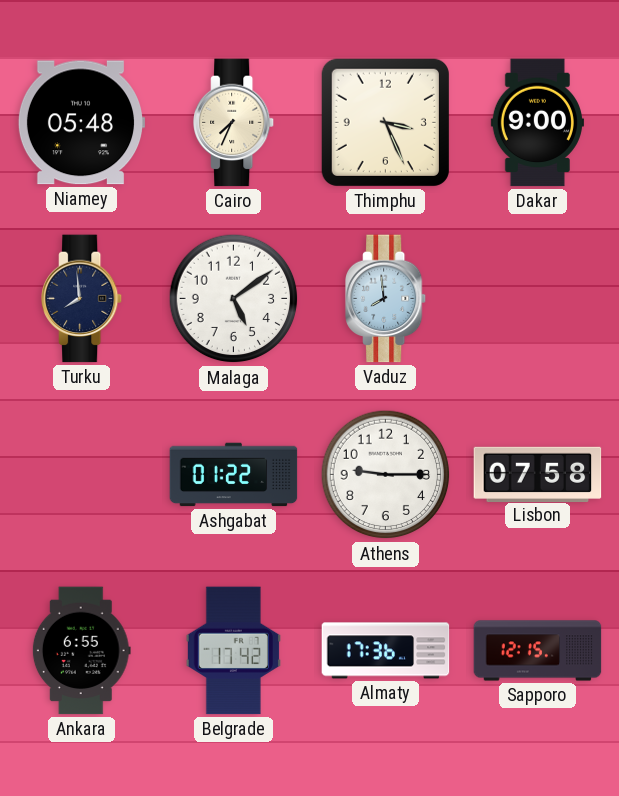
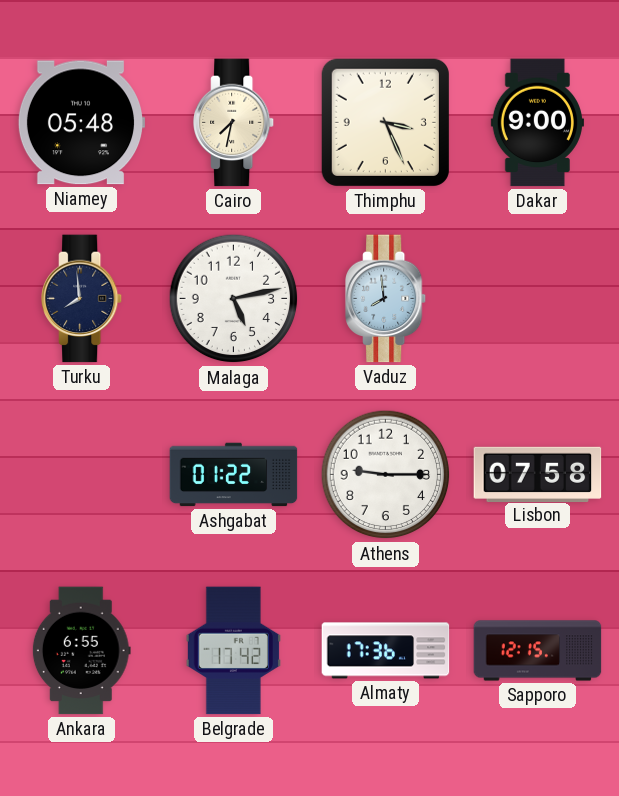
Cairo: 7:34 -> 7:32 (235, 123)
Malaga: 5:09 -> 5:13 (234, 299)
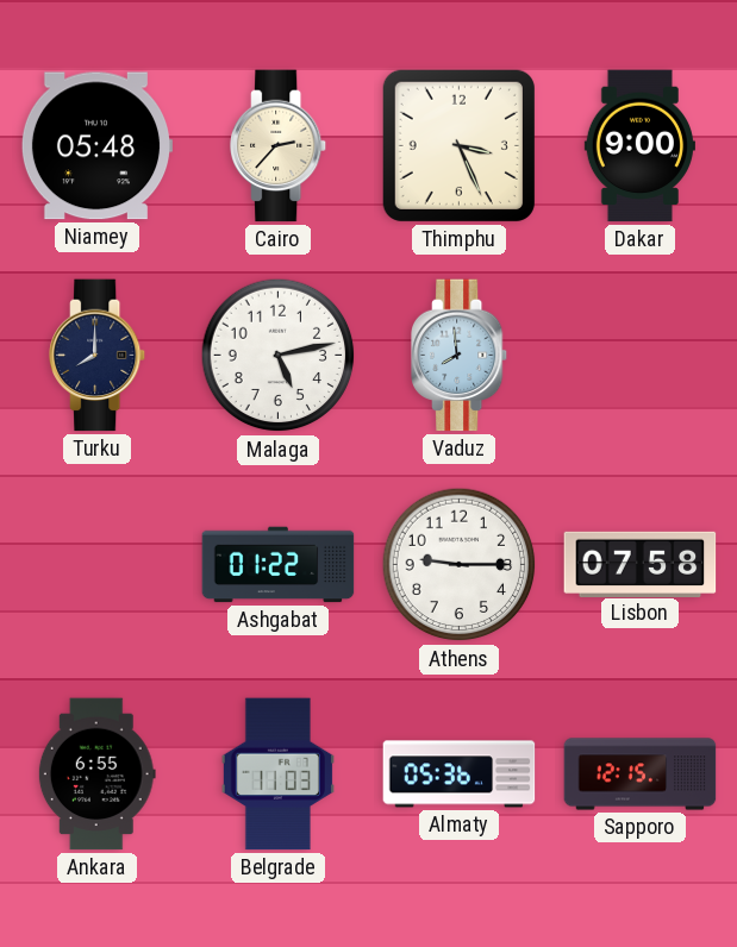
Cairo: 7:32 -> 2:37 (280, 146)
Turku: 7:59 -> 8:00 (99, 356)
Belgrade: 17:42 -> 11:03 (277, 774)
Almaty: 17:36 -> 05:36 (460, 774)
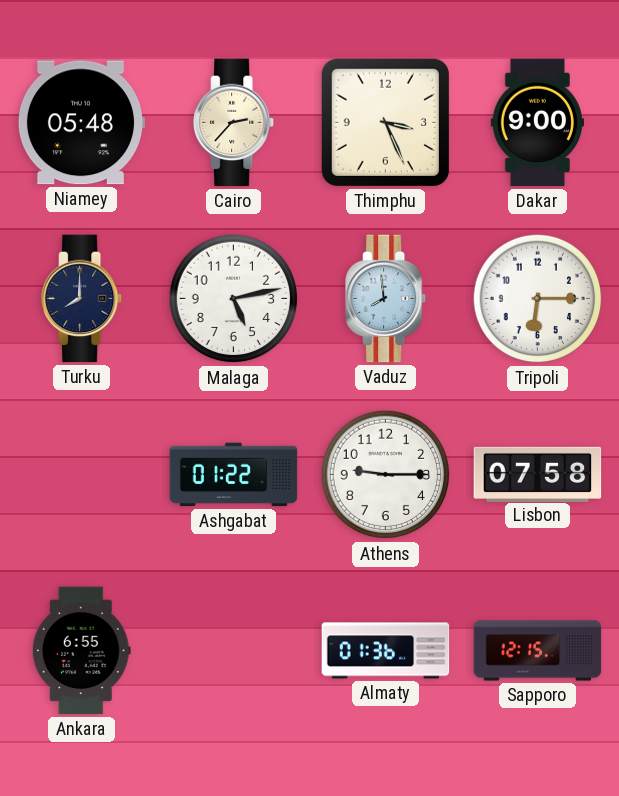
Tripoli: none -> 6:15 (538, 299)
Belgrade: 11:03 -> none (277, 774)
Almaty: 05:36 -> 01:36 (386, 651)
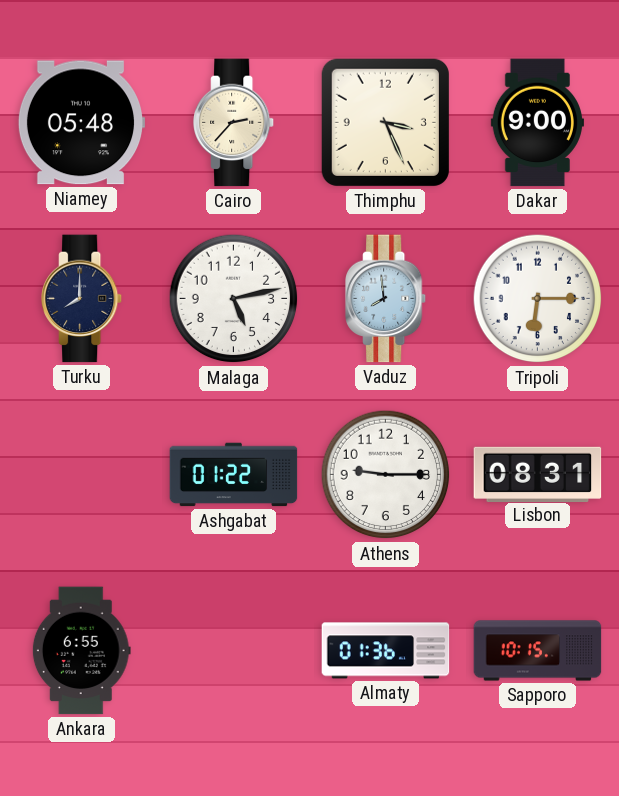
Lisbon: 07:58 -> 08:31 (538, 474)
Sapporo: 12:15 -> 10:15 (538, 651)
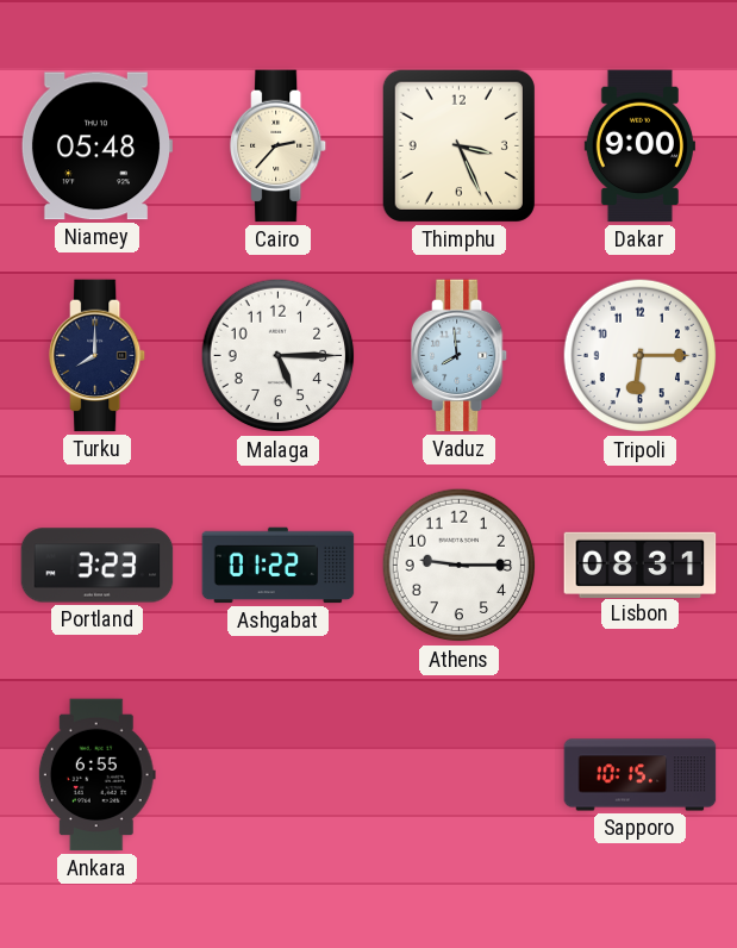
Malaga: 5:13 -> 5:15 (279, 356)
Portland: none -> 3:23 (98, 566)
Almaty: 01:36 -> none (386, 651)
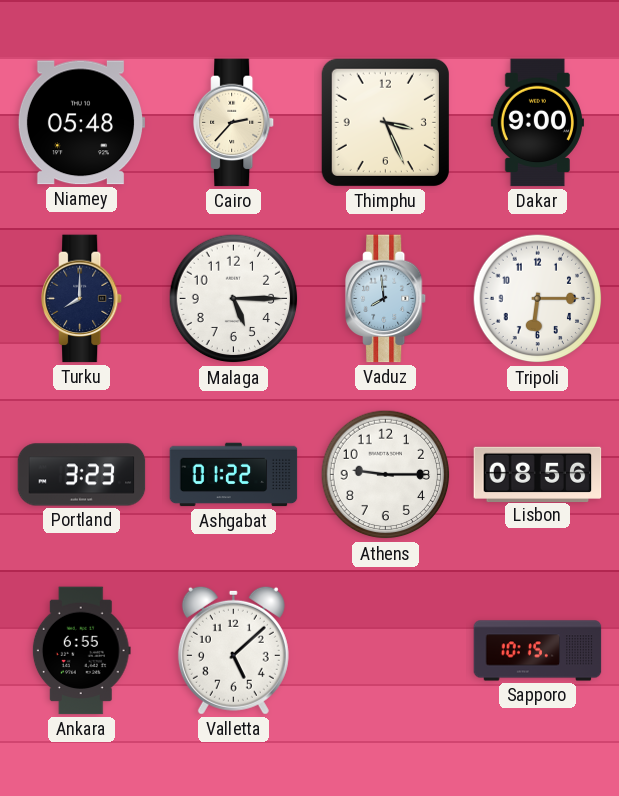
Lisbon: 08:31 -> 08:56 (538, 474)
Valletta: none -> 5:08 (233, 650)
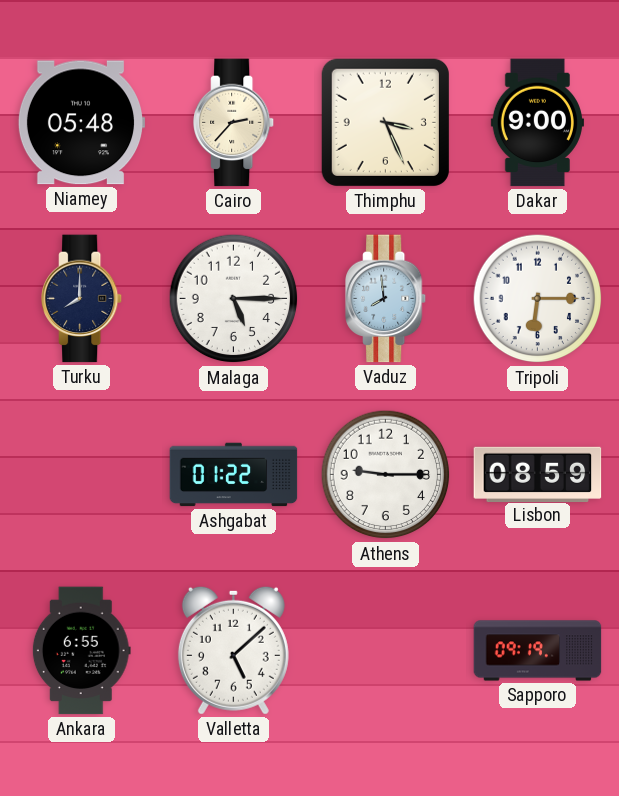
Portland: 3:23 -> none (82, 475)
Lisbon: 08:56 -> 08:59 (538, 474)
Sapporo: 10:15 -> 09:19 (538, 651)
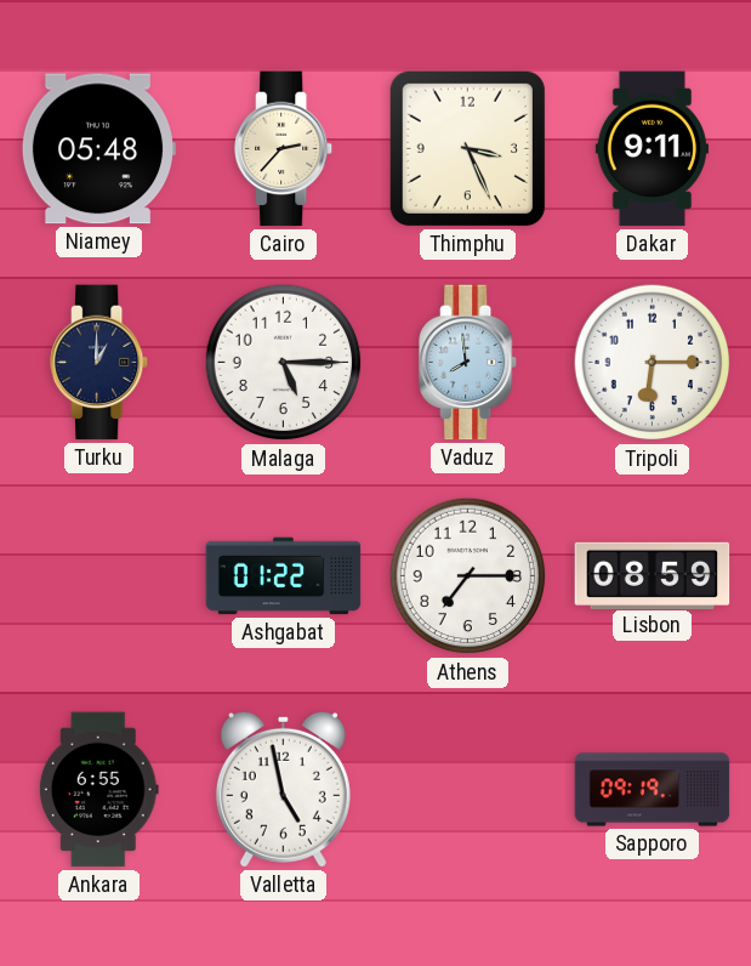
Dakar: 9:00 -> 9:11 (652, 149)
Turku: 8:00 -> 1:00 (101, 363)
Athens: 9:15 -> 7:15 (468, 576)
Valletta: 5:08 -> 4:58 (283, 789)
